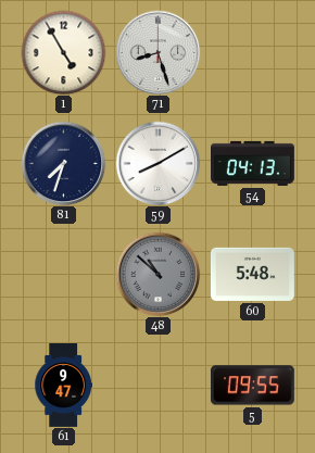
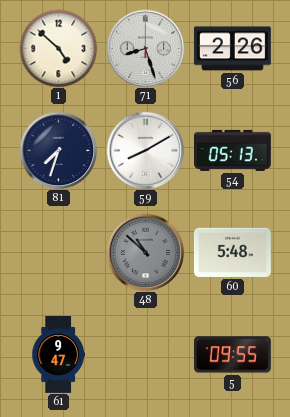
1: 4:55 -> 4:52 (58, 48)
56: none -> 2:26 (232, 49)
54: 04:13 -> 05:13 (233, 150)
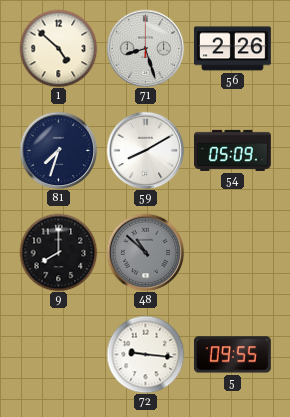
54: 05:13 -> 05:09 (233, 150)
9: none -> 8:00 (58, 252)
60: 5:48 -> none (232, 252)
61: 9:47 -> none (58, 355)
72: none -> 9:16 (145, 354)
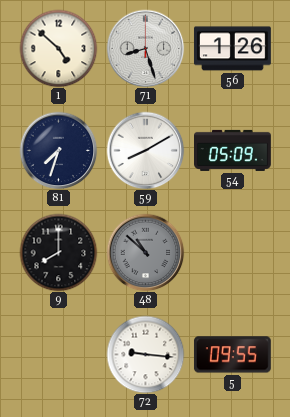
56: 2:26 -> 1:26 (232, 49)
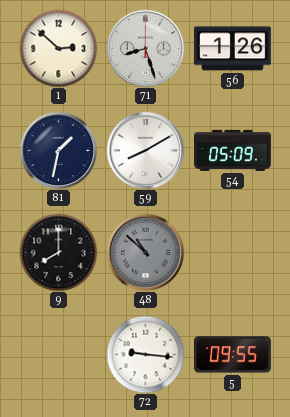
1: 4:52 -> 2:52 (58, 48)
81: 7:33 -> 1:32 (58, 150)
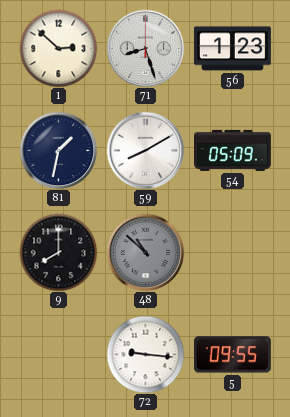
56: 1:26 -> 1:23 (232, 49)
